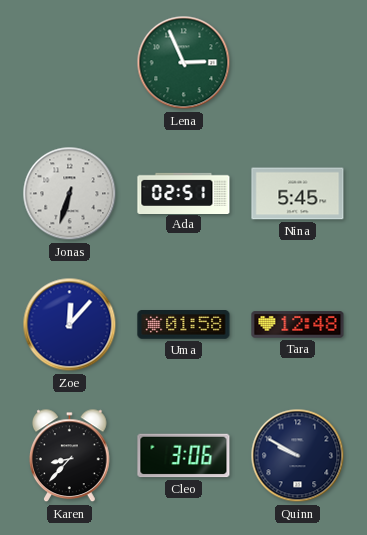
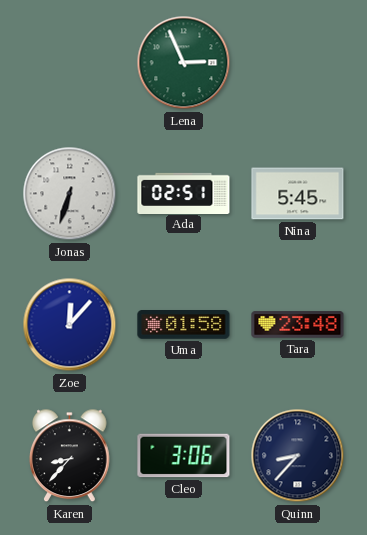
Tara: 12:48 -> 23:48 (298, 325)
Quinn: 9:50 -> 8:37 (298, 456)
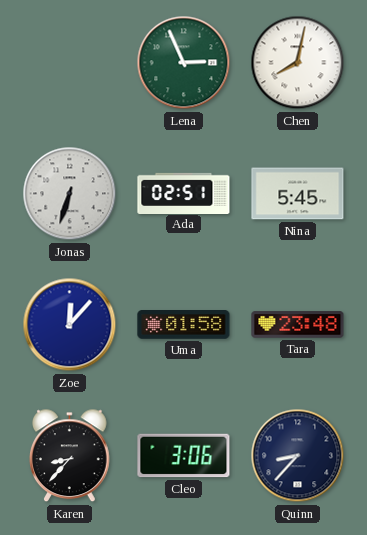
Chen: none -> 8:02 (298, 63)
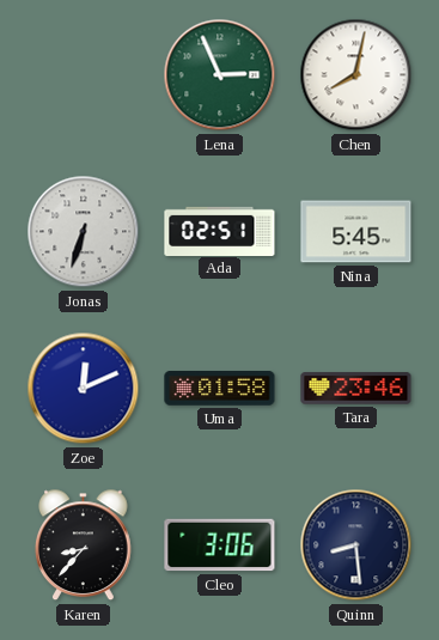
Zoe: 12:07 -> 12:11 (84, 389)
Tara: 23:48 -> 23:46 (356, 389)
Quinn: 8:37 -> 8:29 (356, 545)
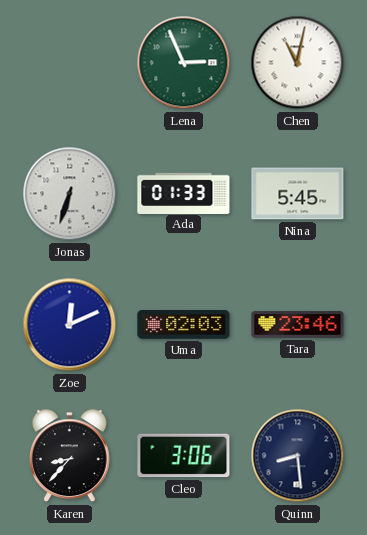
Chen: 8:02 -> 11:02 (298, 63)
Ada: 02:51 -> 01:33 (184, 193)
Uma: 01:58 -> 02:03 (184, 325)
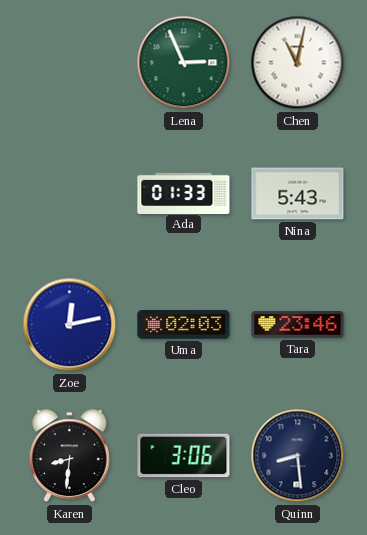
Jonas: 6:33 -> none (70, 194)
Nina: 5:45 -> 5:43 (298, 194)
Zoe: 12:11 -> 12:13 (70, 325)
Karen: 8:37 -> 8:31 (70, 456)
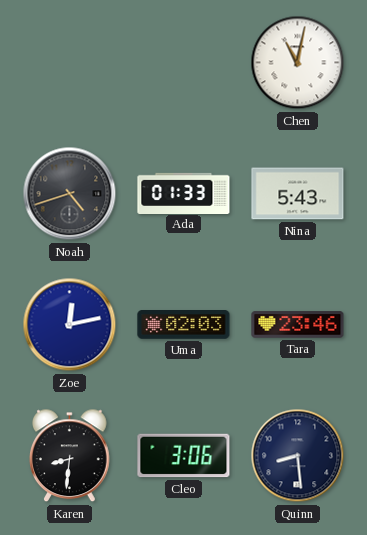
Lena: 2:56 -> none (184, 63)
Noah: none -> 4:42 (70, 194)
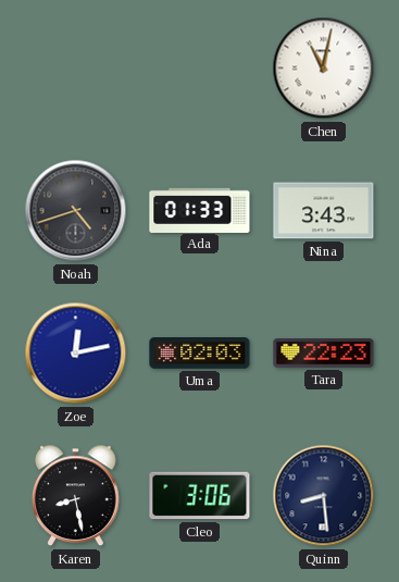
Nina: 5:43 -> 3:43 (324, 211)
Tara: 23:46 -> 22:23 (324, 354)
Karen: 8:31 -> 8:28 (76, 496)
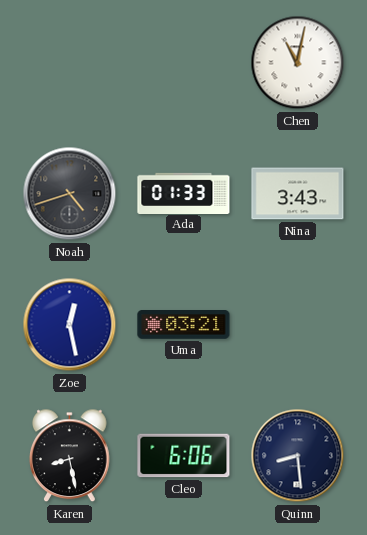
Zoe: 12:13 -> 12:28 (70, 325)
Uma: 02:03 -> 03:21 (184, 325)
Tara: 22:23 -> none (324, 354)
Cleo: 3:06 -> 6:06 (184, 456)
